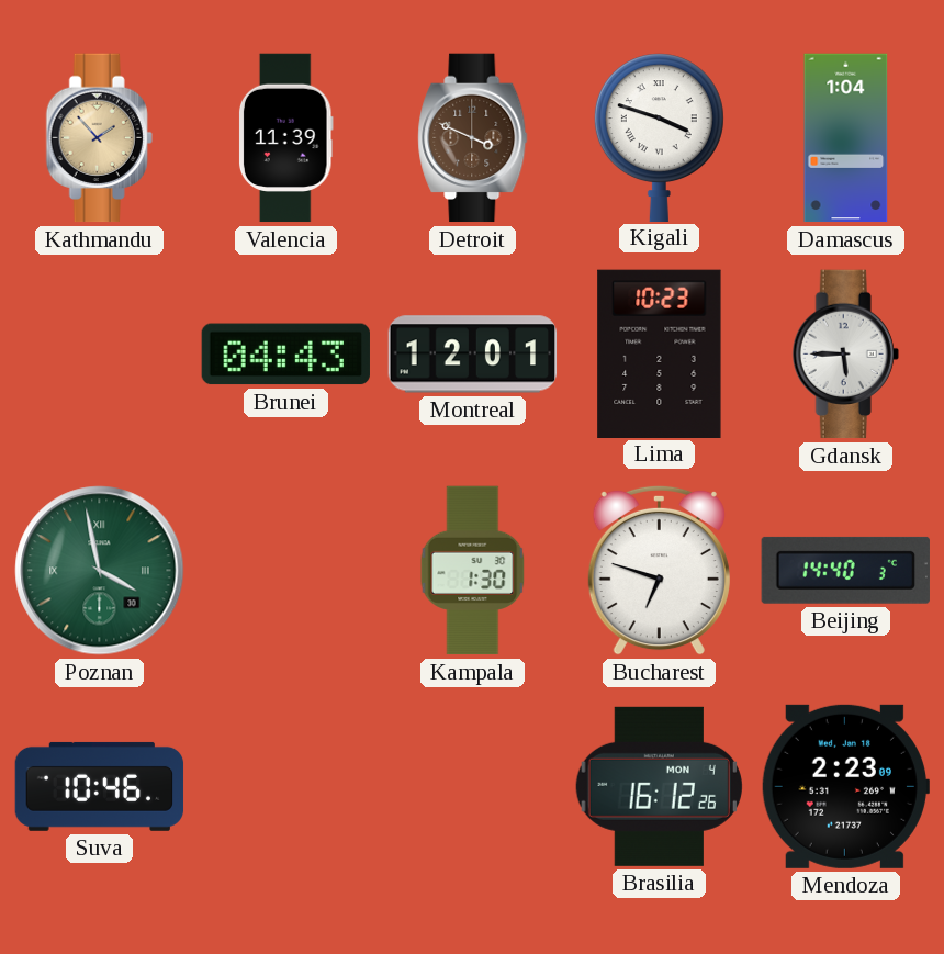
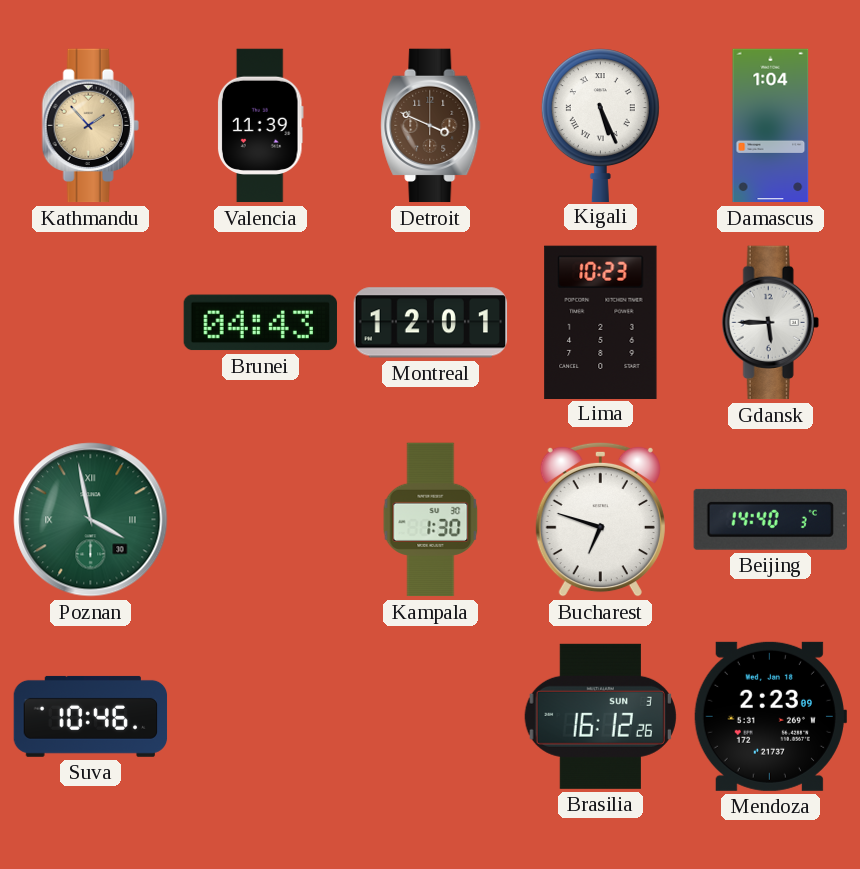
Kigali: 3:48 -> 5:26 (600, 125)
Brasilia date: MON 4 -> SUN 3 (600, 716)
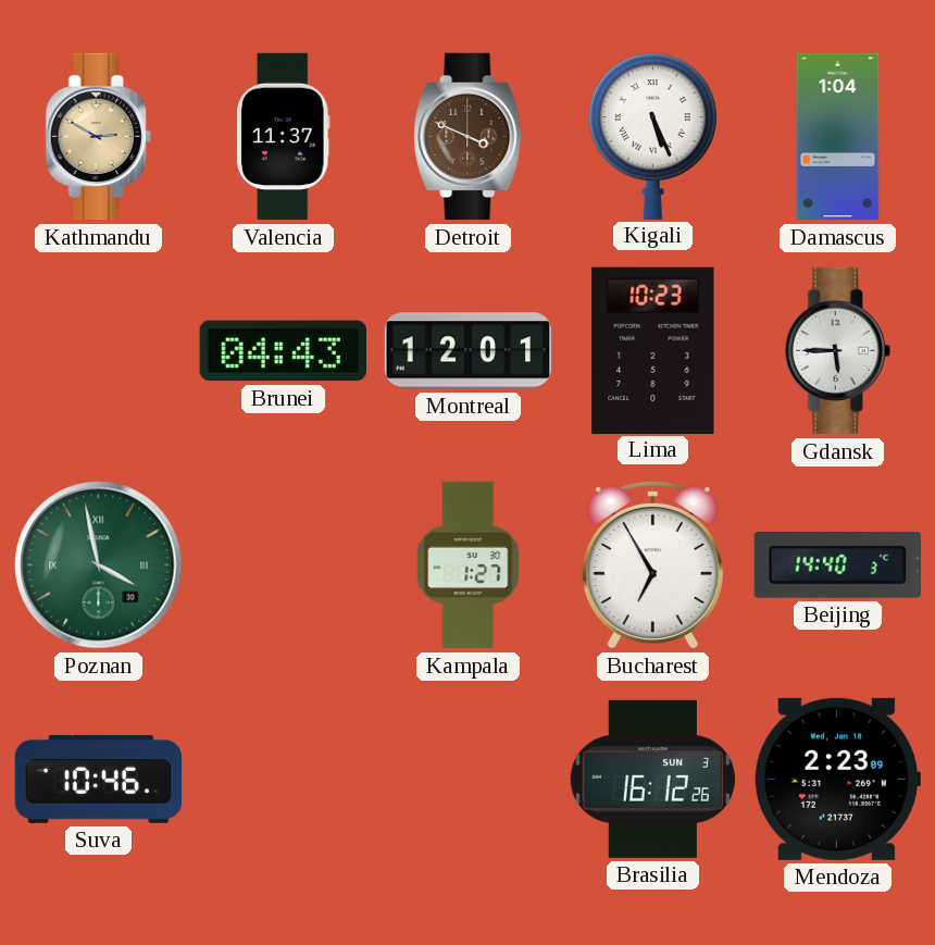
Kathmandu: 1:53 -> 2:50 (98, 137)
Valencia: 11:39 -> 11:37 (283, 137)
Kampala: 1:30 -> 1:27 (469, 565)
Bucharest: 6:48 -> 6:55 (652, 564)
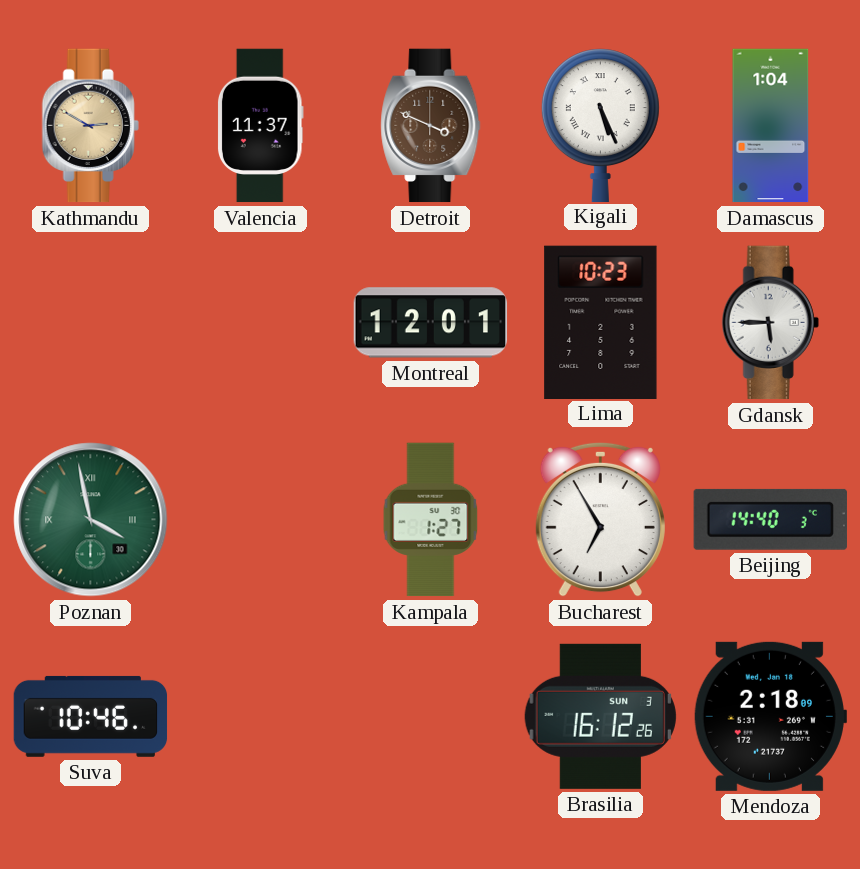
Brunei: 04:43 -> none (283, 351)
Mendoza: 2:23 -> 2:18 (770, 716)
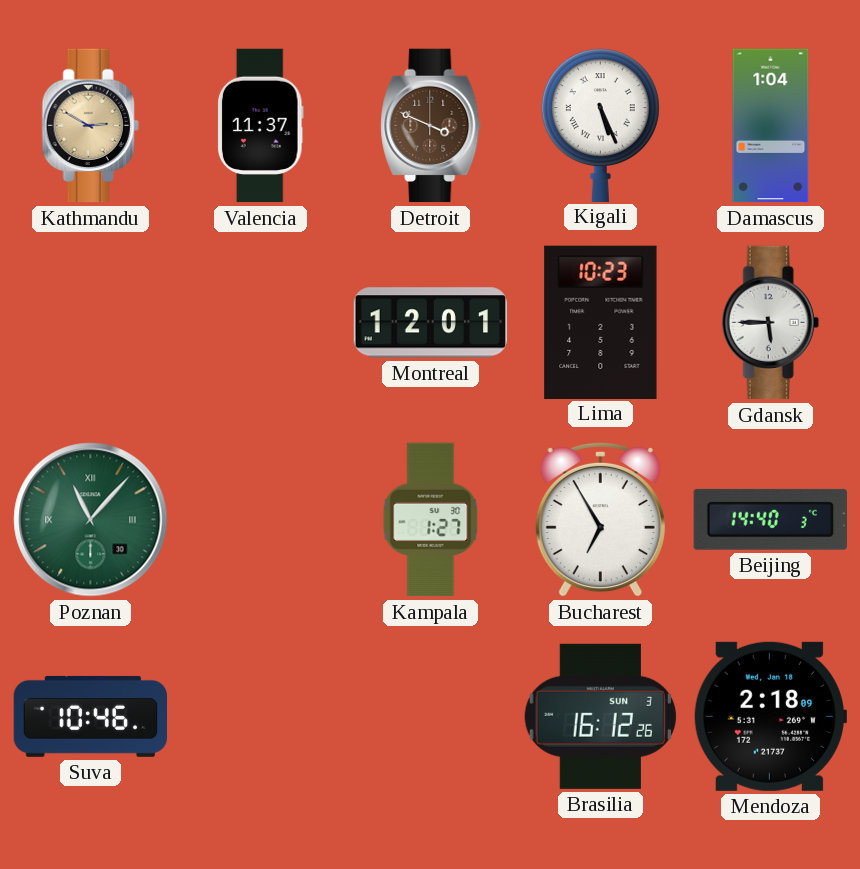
Poznan: 3:58 -> 11:07 (91, 520)
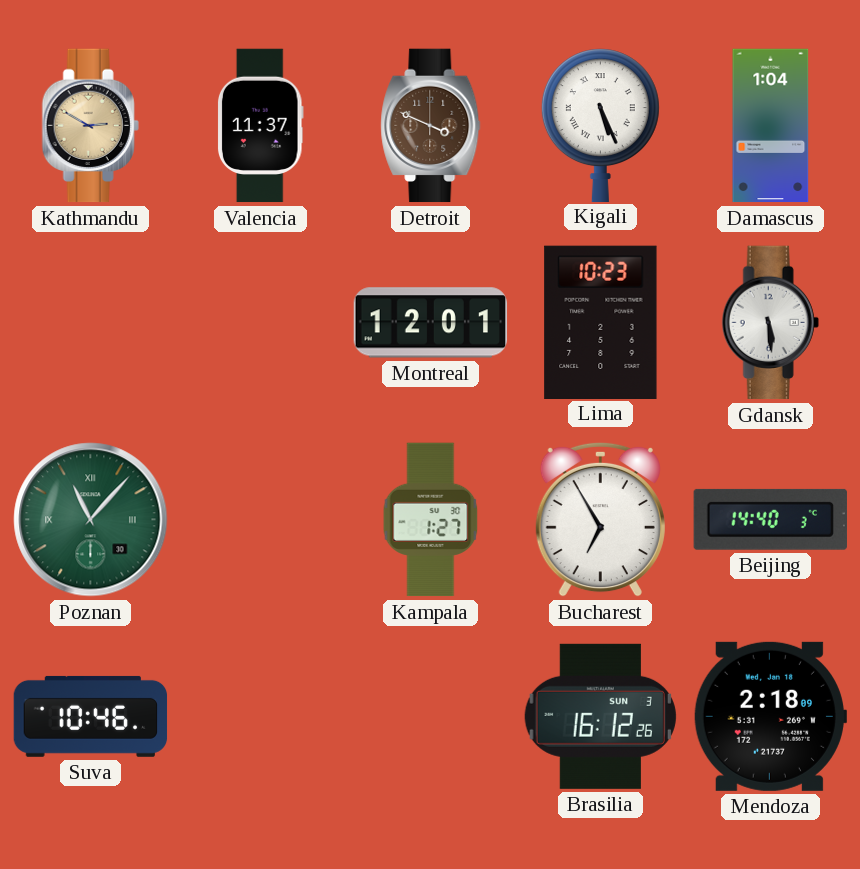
Gdansk: 5:45 -> 5:29 (770, 323)
